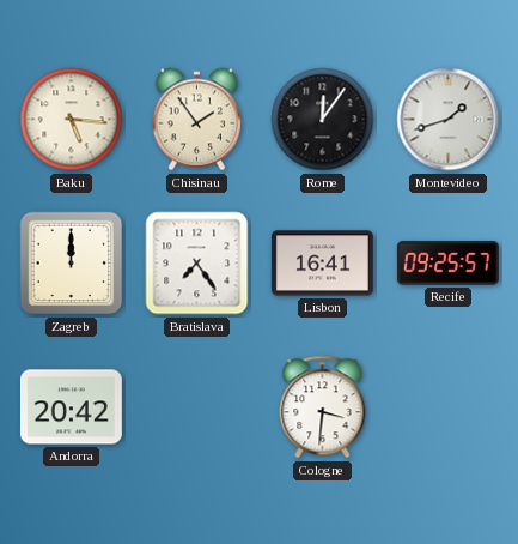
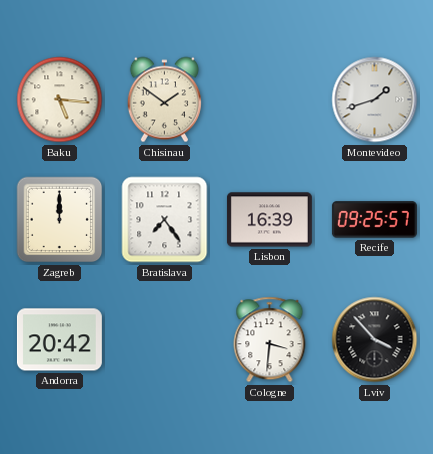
Chisinau: 1:54 -> 1:51 (164, 100)
Rome: 12:06 -> none (323, 120)
Lisbon: 16:41 -> 16:39 (269, 220)
Lviv: none -> 3:53 (375, 340)
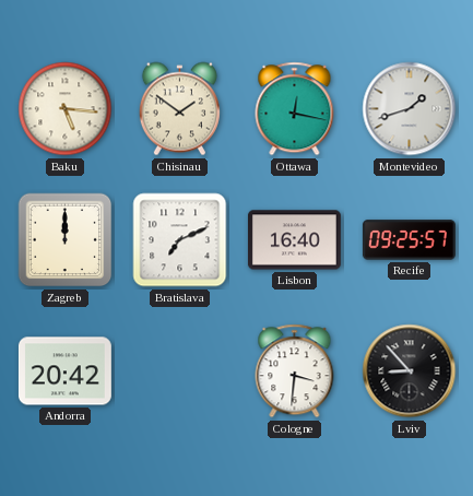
Ottawa: none -> 12:17 (295, 109)
Bratislava: 7:24 -> 7:11 (180, 240)
Lisbon: 16:39 -> 16:40 (294, 240)
Lviv: 3:53 -> 8:53 (410, 371)
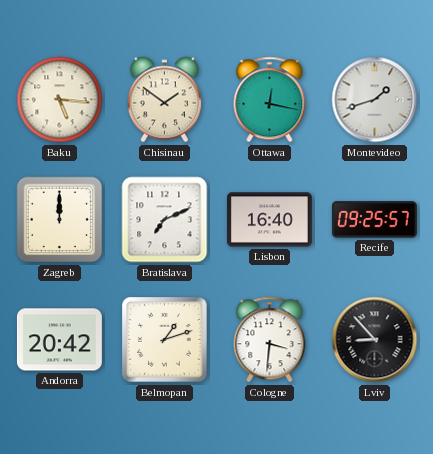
Belmopan: none -> 1:12 (165, 340)
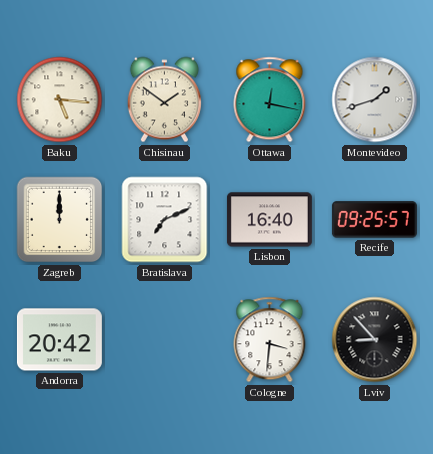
Belmopan: 1:12 -> none (165, 340)
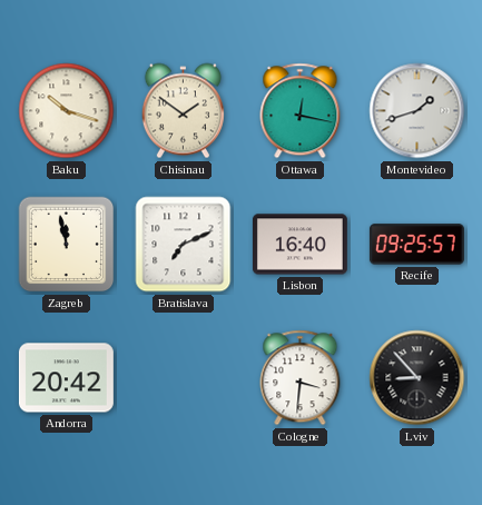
Baku: 5:16 -> 10:18 (67, 111)
Zagreb: 12:00 -> 11:58 (67, 245)
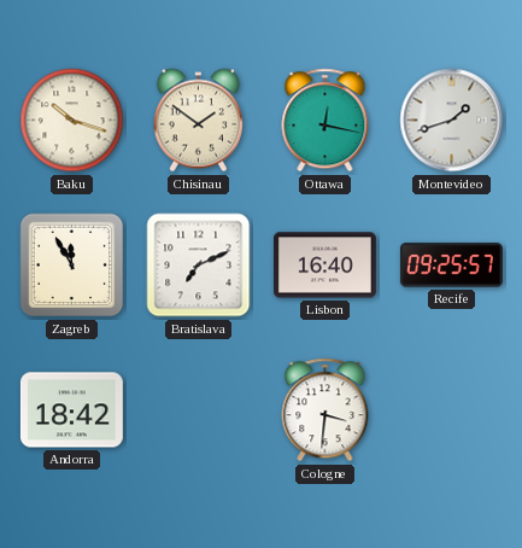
Zagreb: 11:58 -> 11:55 (72, 266)
Andorra: 20:42 -> 18:42 (71, 410)
Lviv: 8:53 -> none (417, 378)
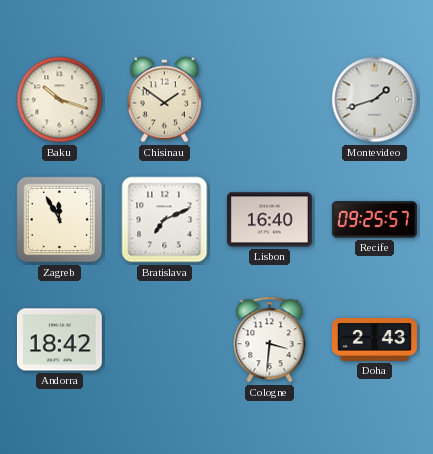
Ottawa: 12:17 -> none (325, 121)
Doha: none -> 2:43 (374, 340)
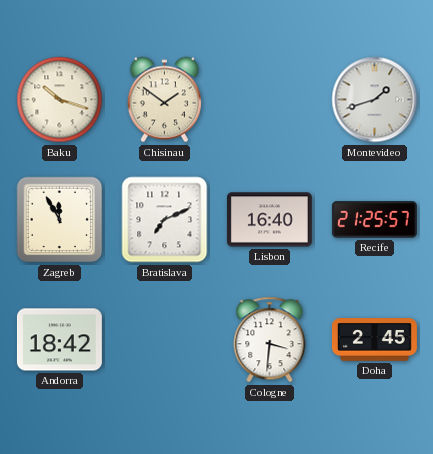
Recife: 09:25 -> 21:25 (374, 220)
Doha: 2:43 -> 2:45 (374, 340)
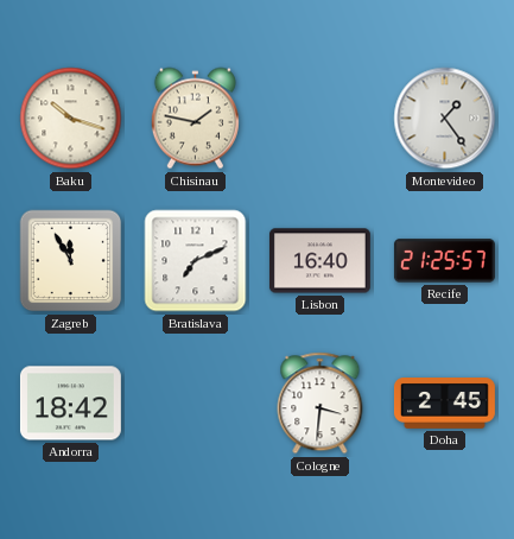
Chisinau: 1:51 -> 1:47 (195, 119)
Montevideo: 1:42 -> 1:24 (445, 119)
